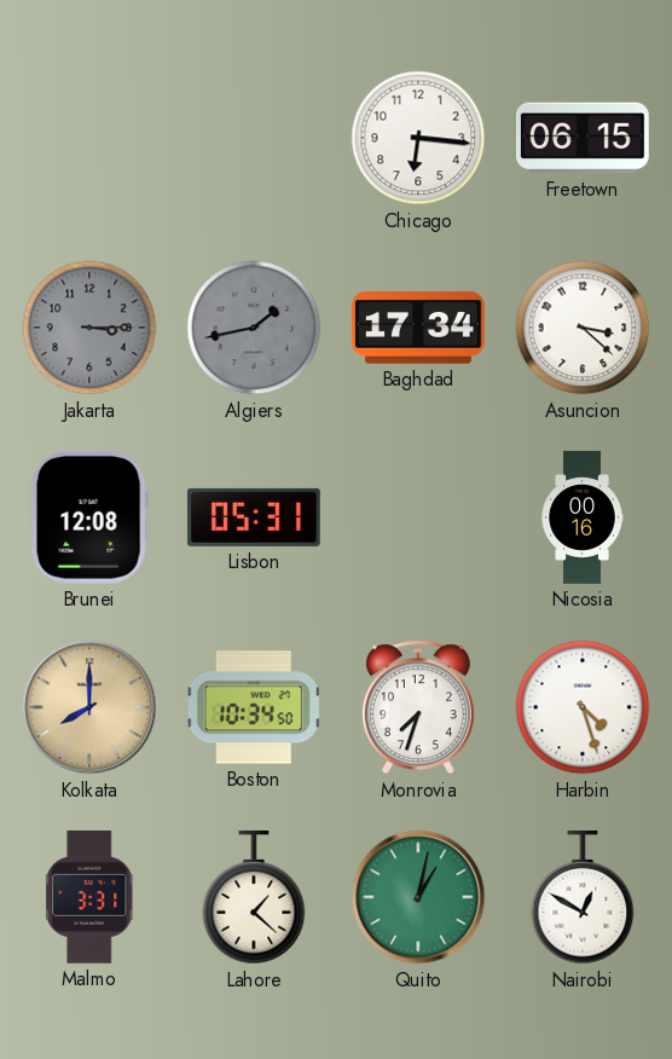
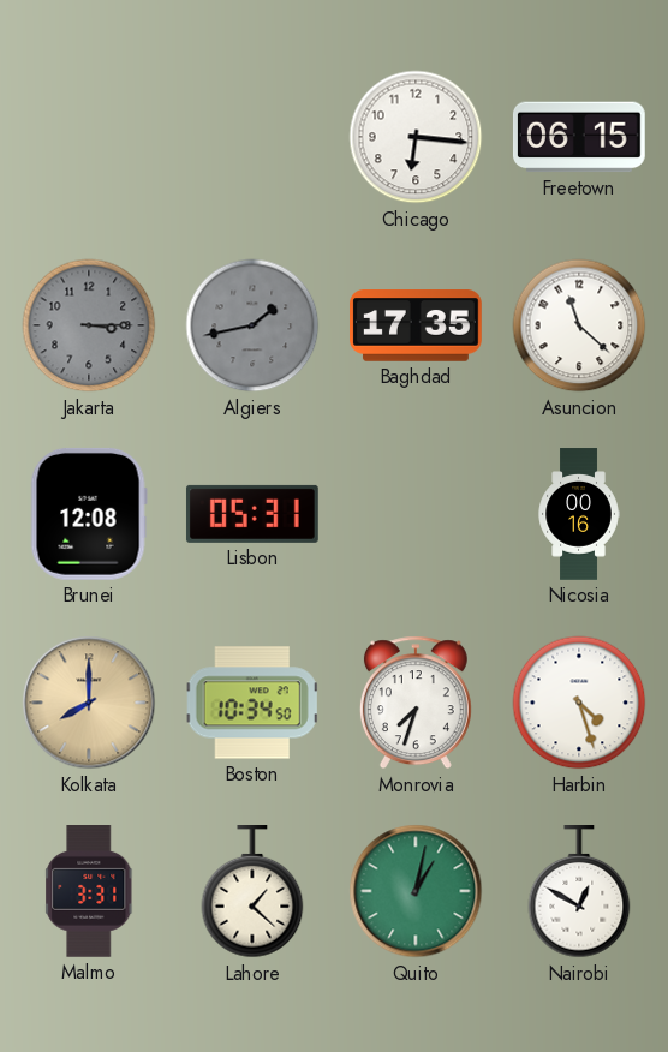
Baghdad: 17:34 -> 17:35 (417, 325)
Asuncion: 3:22 -> 11:22 (579, 325)
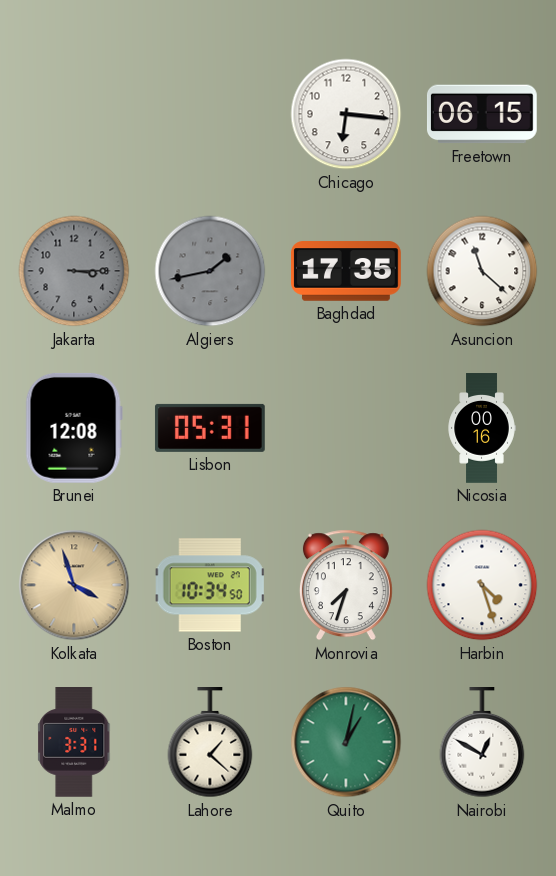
Kolkata: 8:00 -> 3:57 (74, 585)
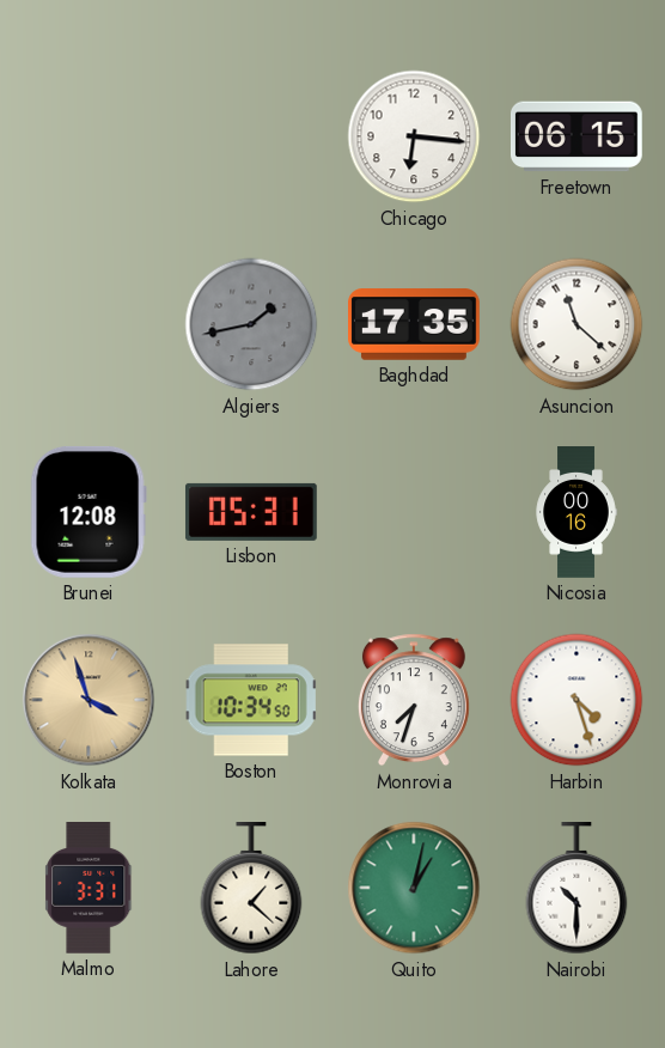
Jakarta: 3:15 -> none (74, 271)
Nairobi: 12:50 -> 10:30 (576, 889)
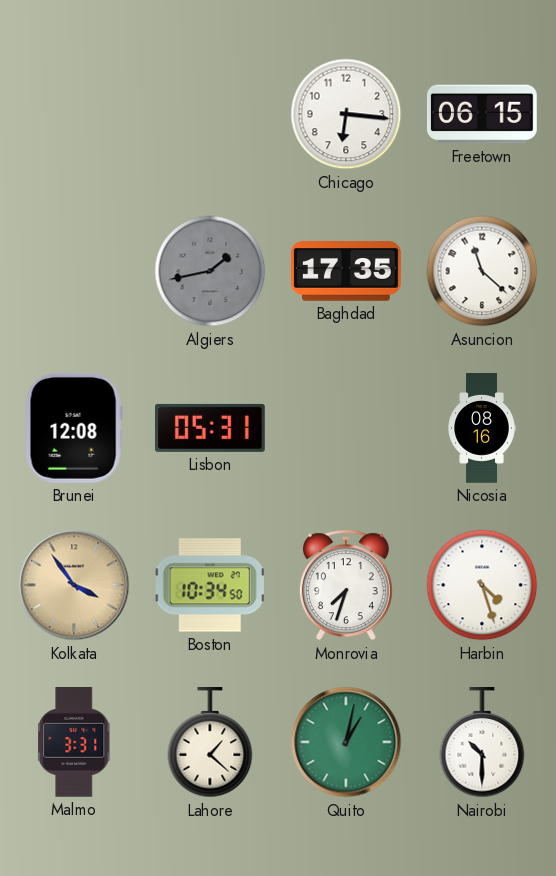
Nicosia: 00:16 -> 08:16 (482, 428)
Kolkata: 3:57 -> 3:54 (74, 585)
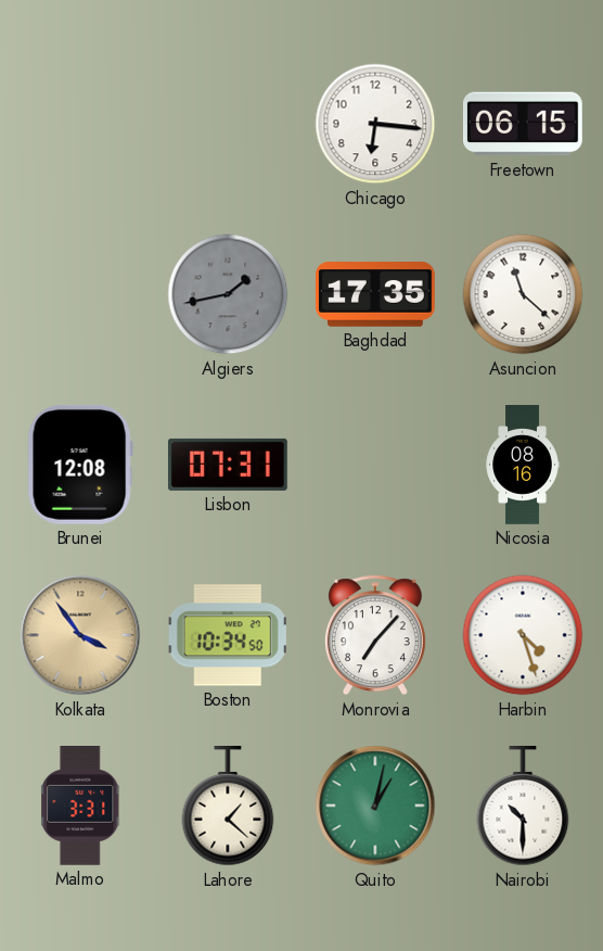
Lisbon: 05:31 -> 07:31 (228, 465)
Monrovia: 7:33 -> 7:07 (375, 635)
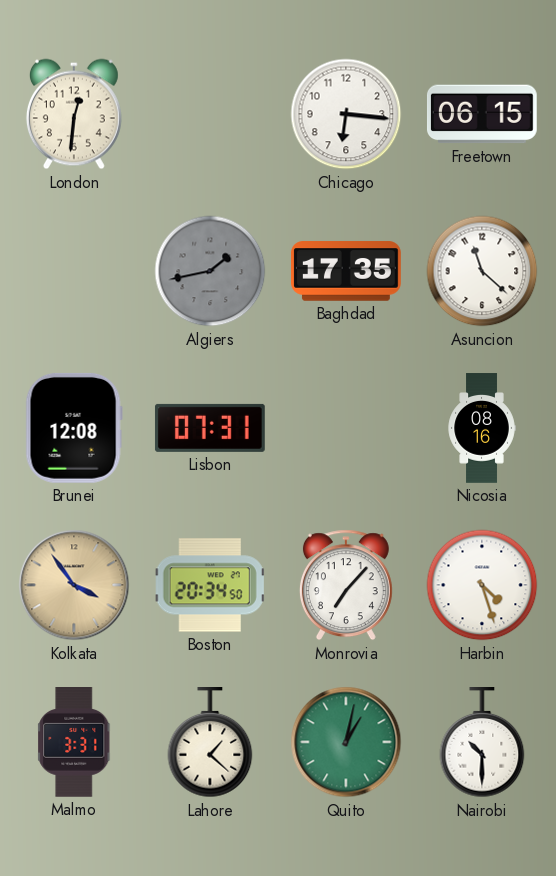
London: none -> 12:31 (74, 114)
Boston: 10:34 -> 20:34 (210, 585)
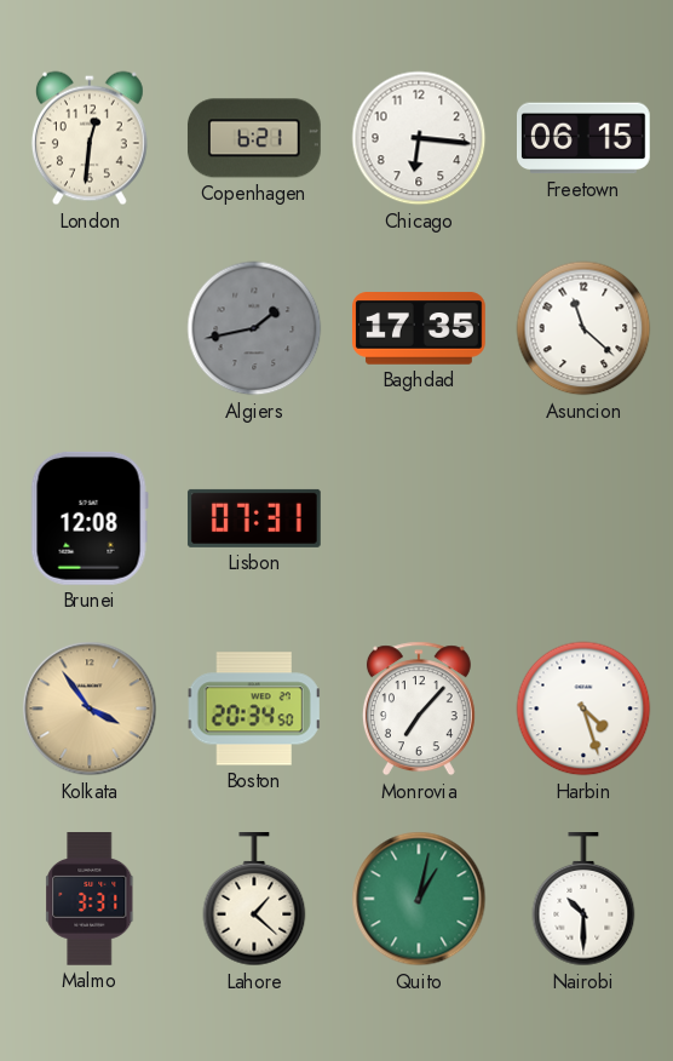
Copenhagen: none -> 6:21 (254, 138)
Nicosia: 08:16 -> none (482, 428)
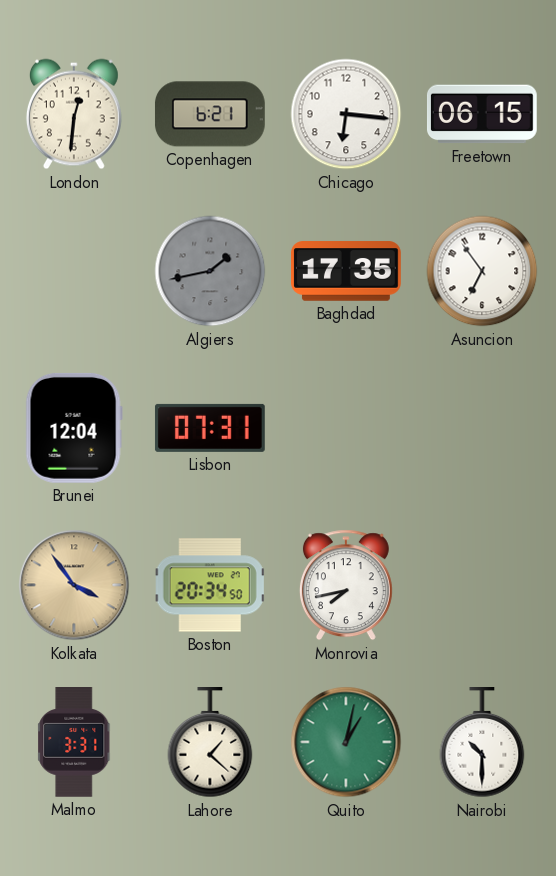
Asuncion: 11:22 -> 6:54 (482, 271)
Brunei: 12:08 -> 12:04 (74, 428)
Monrovia: 7:07 -> 7:43 (346, 585)
Harbin: 4:27 -> none (583, 709)
